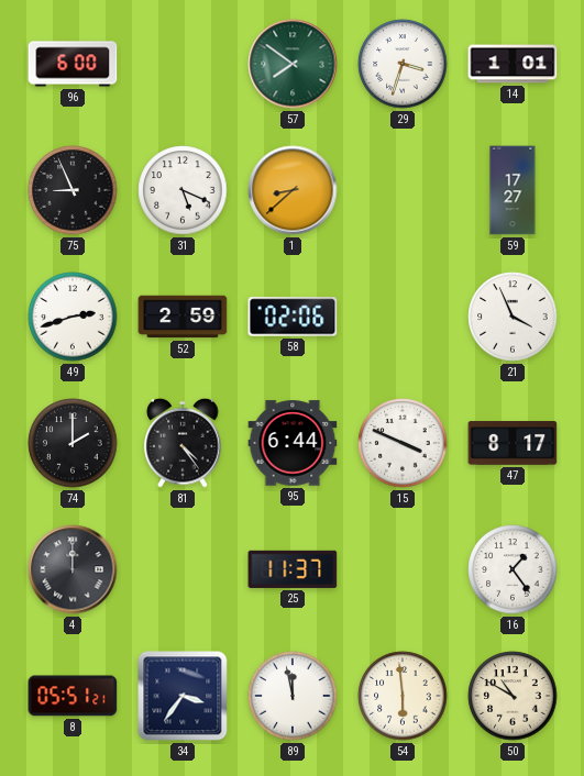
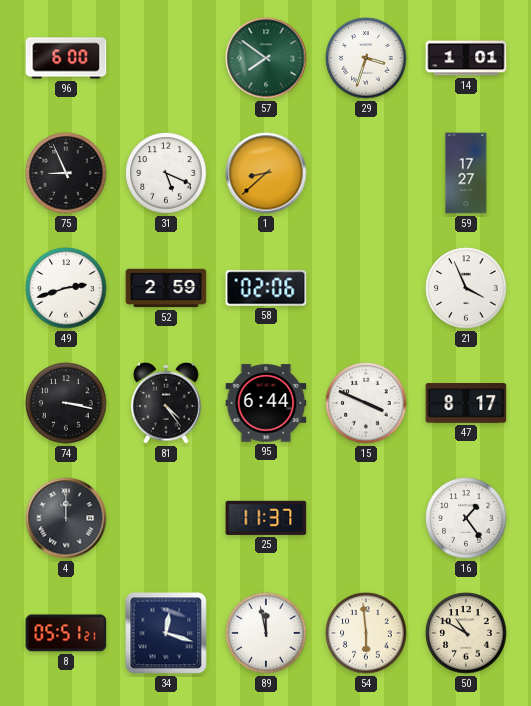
74: 2:00 -> 3:17 (66, 403)
34: 3:36 -> 12:18 (166, 633)
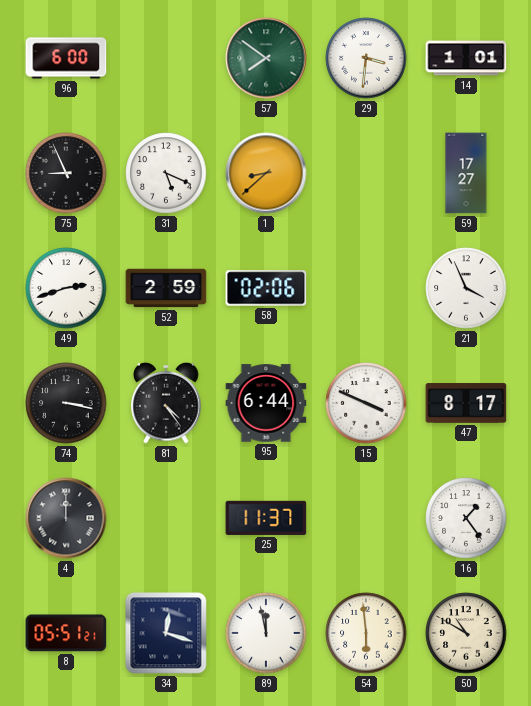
29: 3:33 -> 3:31 (366, 58)
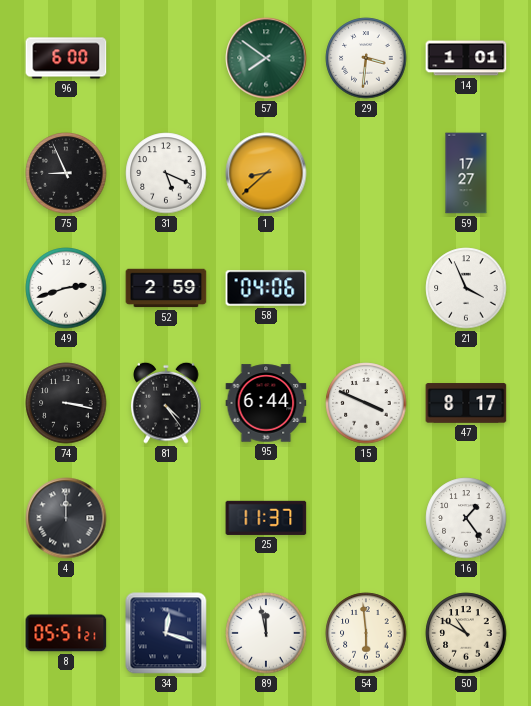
58: 02:06 -> 04:06 (266, 288)
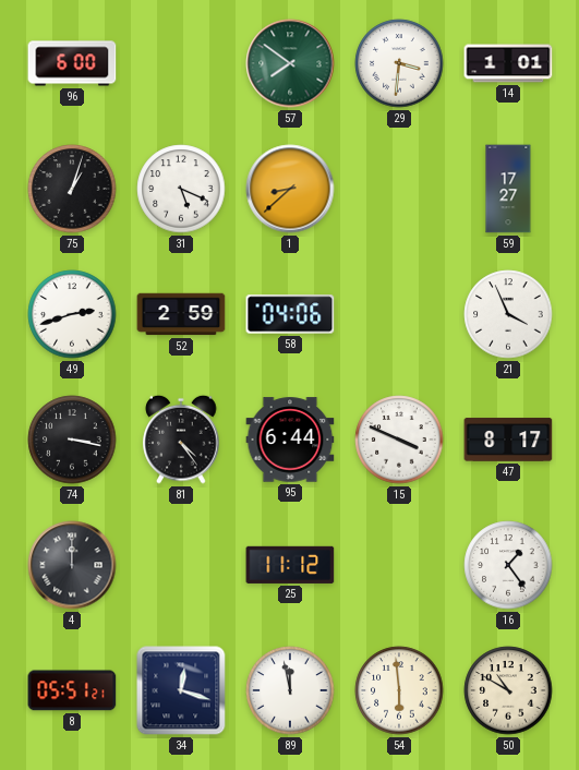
75: 8:56 -> 1:03 (72, 189)
25: 11:37 -> 11:12 (290, 565)
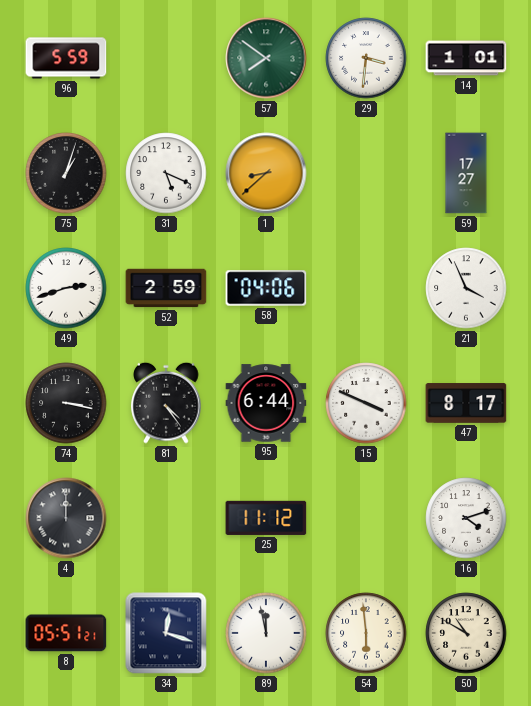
96: 6:00 -> 5:59 (66, 58)
16: 1:24 -> 4:12 (466, 518)
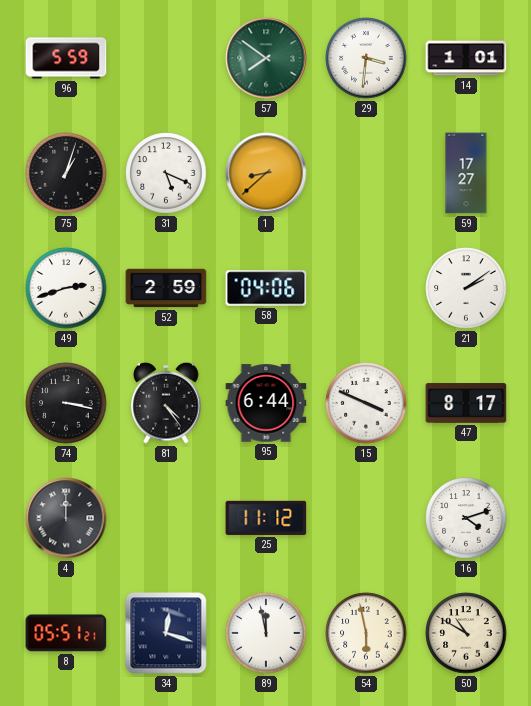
21: 3:56 -> 2:09 (466, 288)
54: 5:59 -> 5:58 (366, 633)
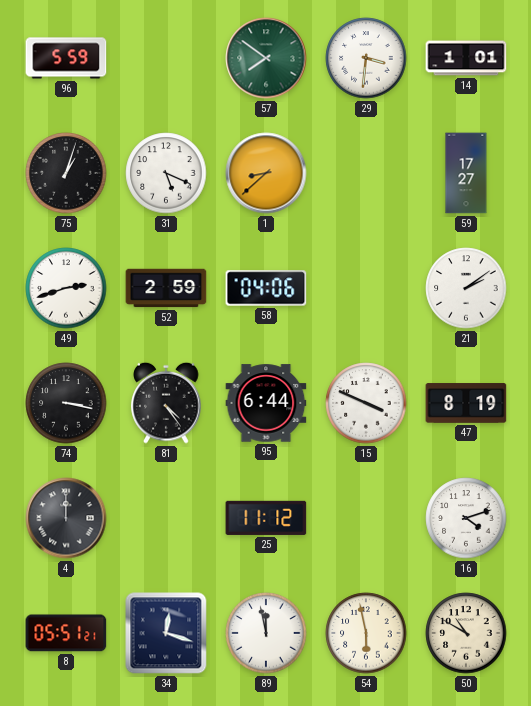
47: 8:17 -> 8:19 (466, 403)
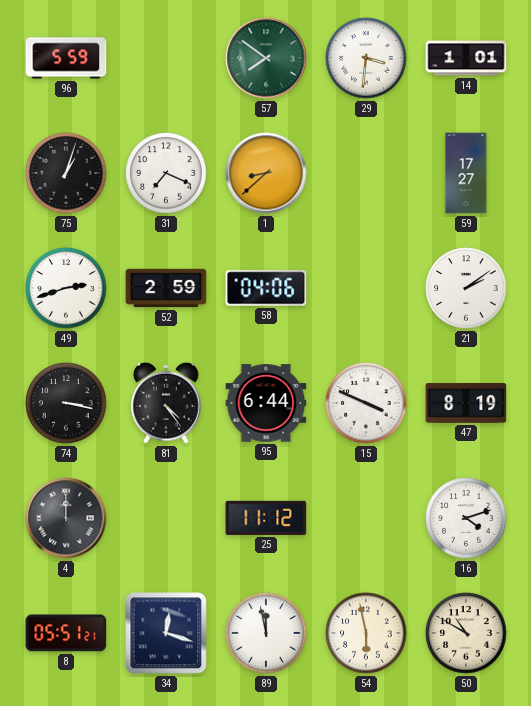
31: 5:19 -> 7:19 (166, 173)
